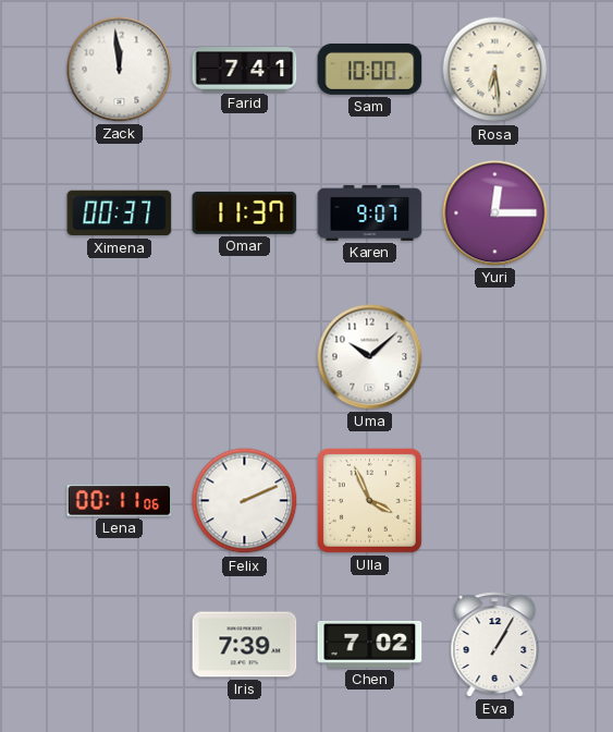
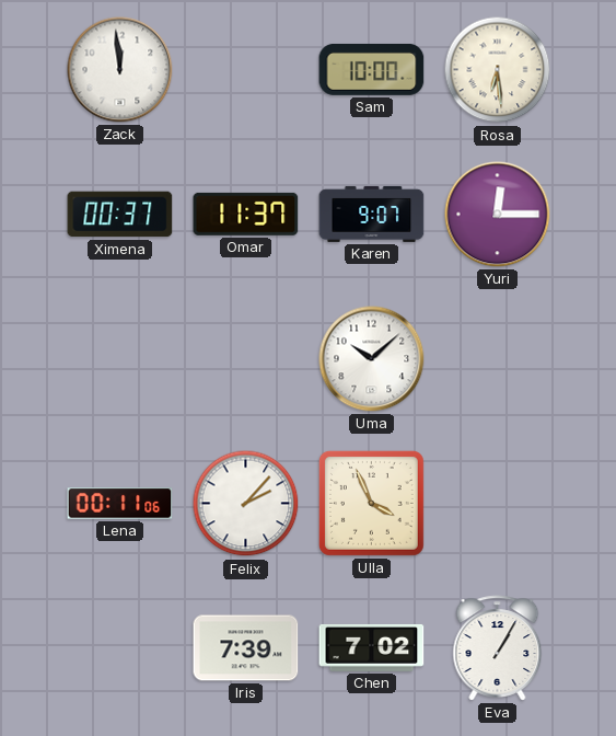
Farid: 7:41 -> none (245, 70)
Felix: 2:11 -> 2:07 (246, 504)
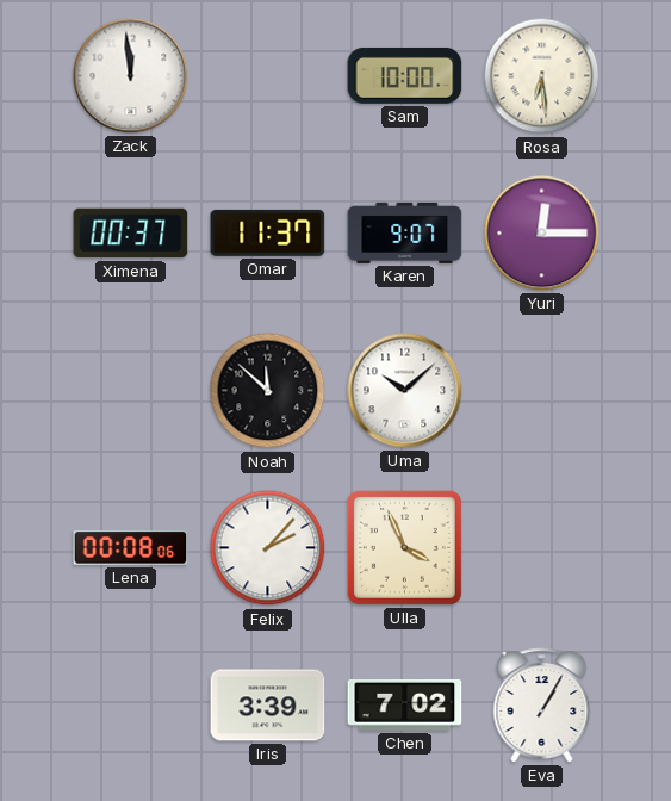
Noah: none -> 11:52 (268, 391)
Lena: 00:11 -> 00:08 (131, 548)
Iris: 7:39 -> 3:39 (268, 706)
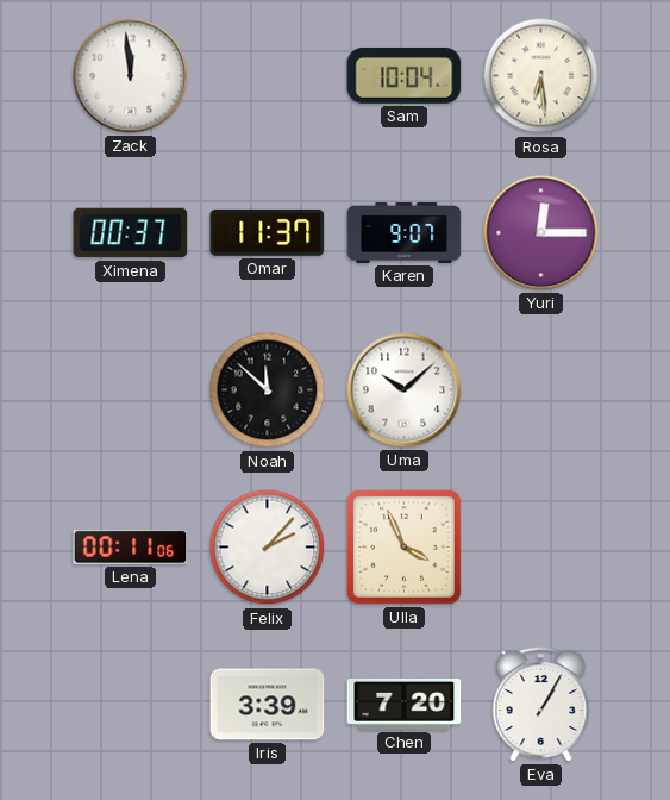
Sam: 10:00 -> 10:04 (405, 76)
Lena: 00:08 -> 00:11 (131, 548)
Chen: 7:02 -> 7:20 (405, 704)
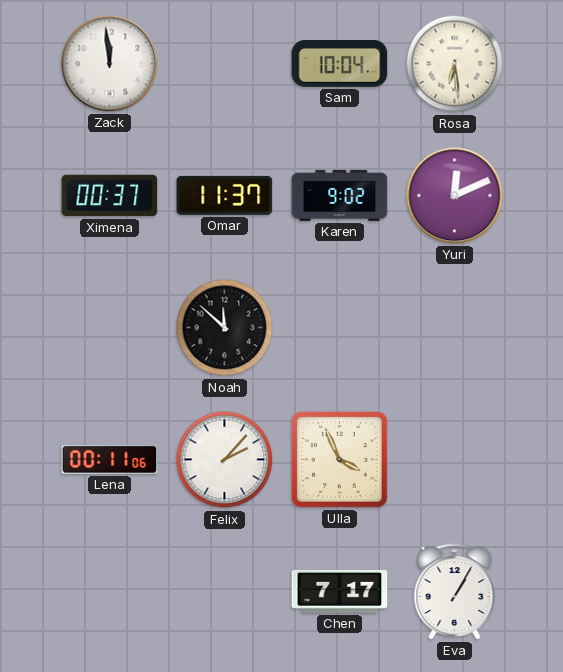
Karen: 9:07 -> 9:02 (340, 195)
Yuri: 12:15 -> 12:11 (455, 196)
Uma: 10:08 -> none (405, 390)
Iris: 3:39 -> none (268, 705)
Chen: 7:20 -> 7:17 (340, 591)
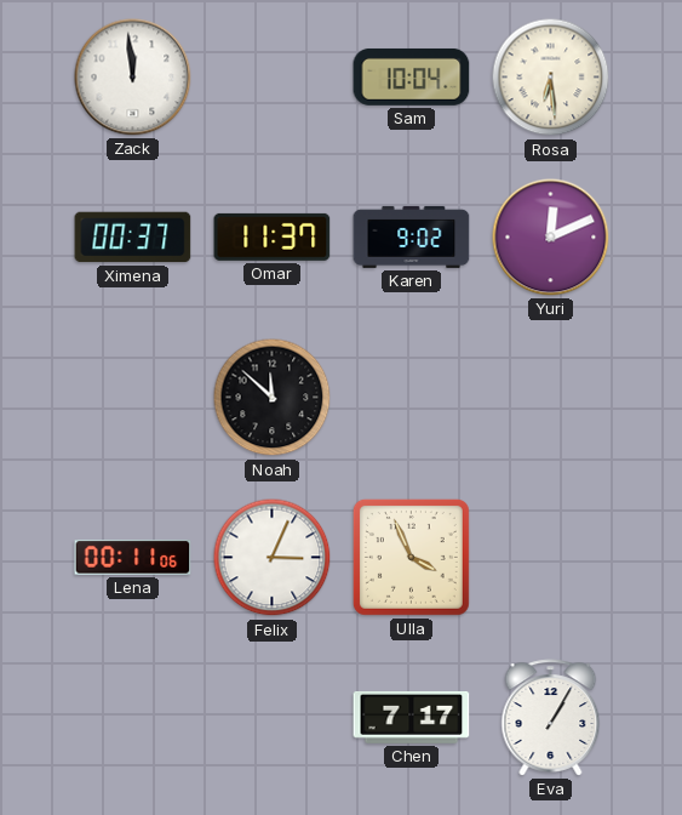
Felix: 2:07 -> 3:04 (273, 558)
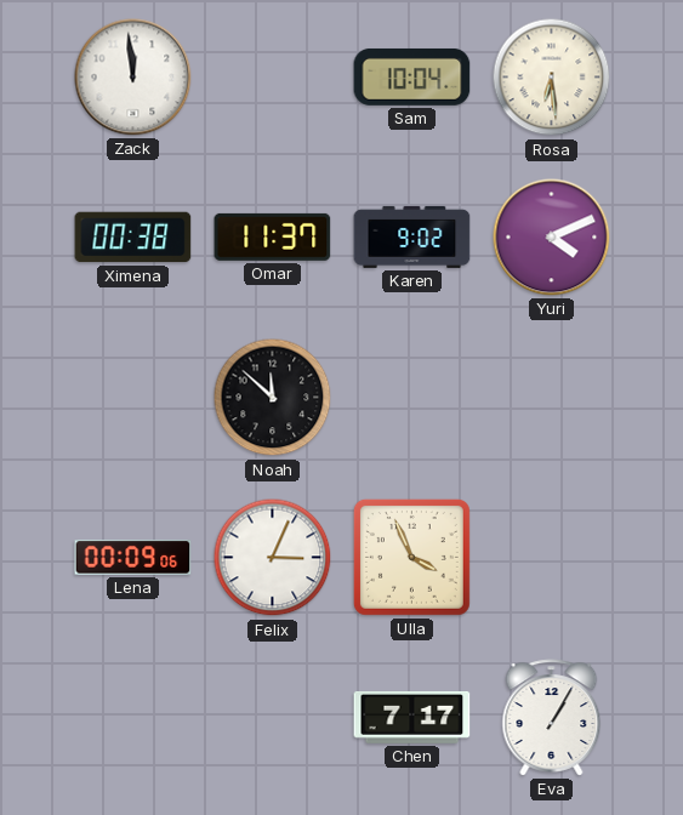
Ximena: 00:37 -> 00:38 (133, 238)
Yuri: 12:11 -> 4:11 (552, 238)
Lena: 00:11 -> 00:09 (133, 558)
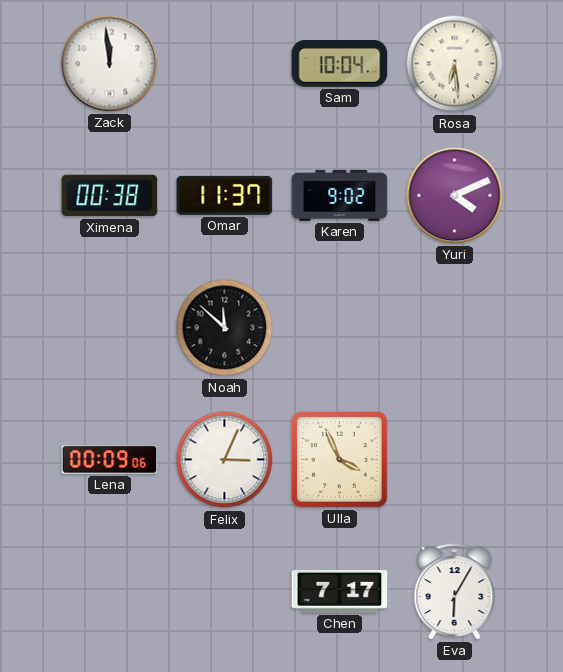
Eva: 1:05 -> 6:05 (455, 592)
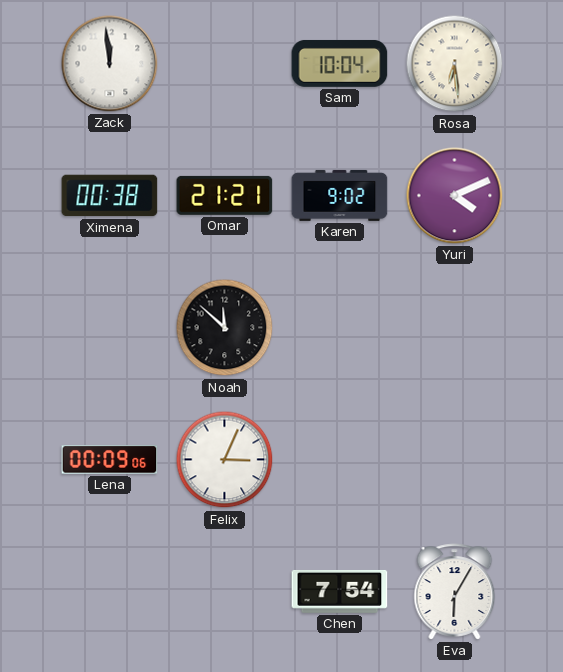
Omar: 11:37 -> 21:21 (225, 195)
Ulla: 3:56 -> none (339, 459)
Chen: 7:17 -> 7:54 (340, 591)
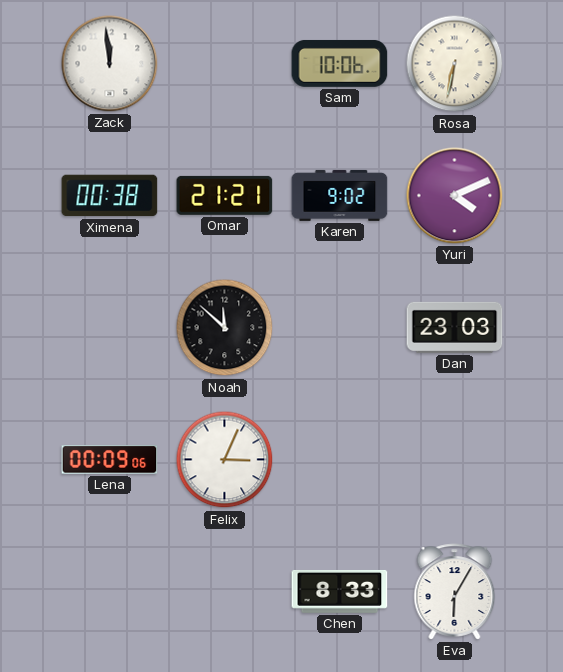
Sam: 10:04 -> 10:06 (340, 64)
Rosa: 6:29 -> 6:32 (455, 64)
Dan: none -> 23:03 (455, 327)
Chen: 7:54 -> 8:33 (340, 591)
